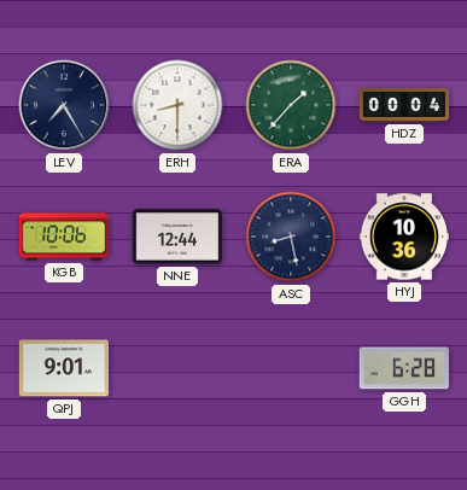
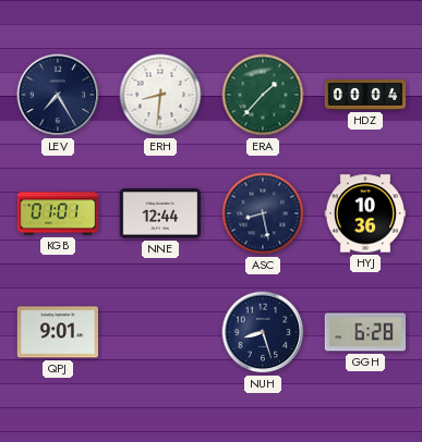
ERH: 8:30 -> 8:31 (160, 95)
KGB: 10:06 -> 01:01 (58, 213)
NUH: none -> 8:27 (263, 332)
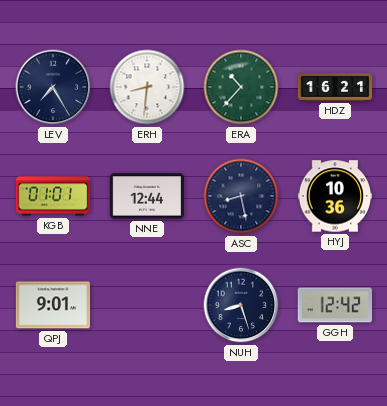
ERA: 1:37 -> 10:37 (241, 87)
HDZ: 00:04 -> 16:21 (335, 87)
GGH: 6:28 -> 12:42 (334, 305)
